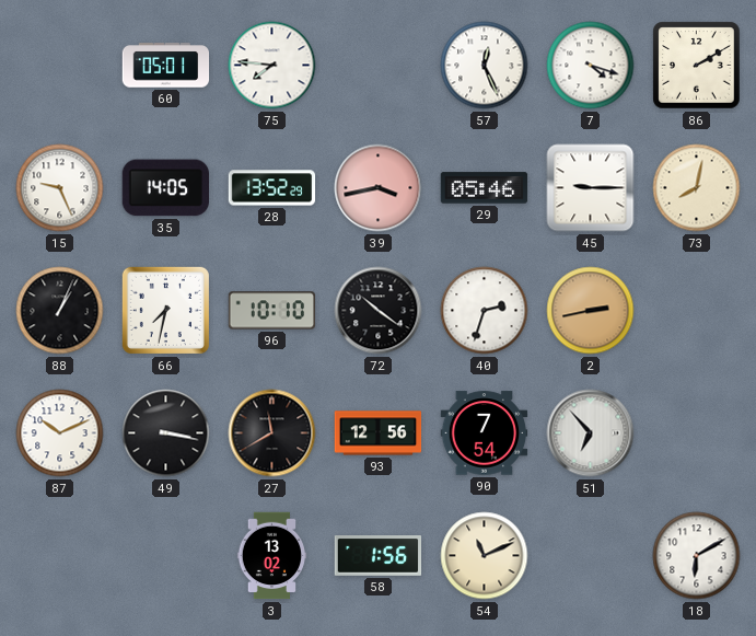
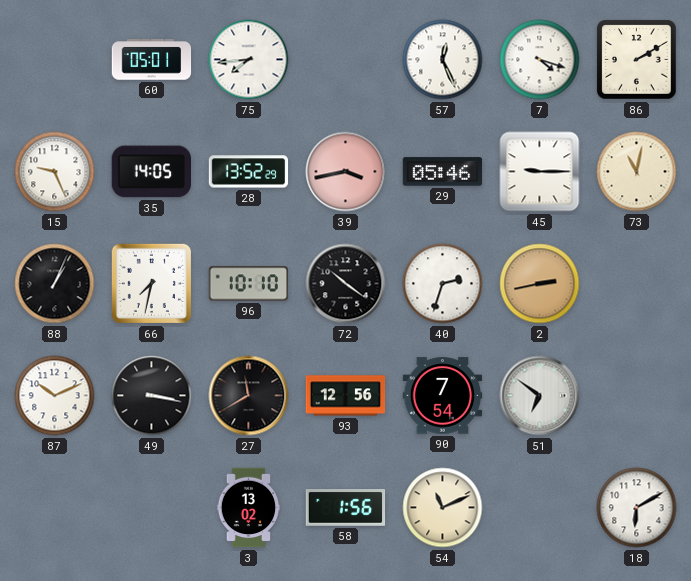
75: 7:46 -> 7:44 (249, 60)
73: 8:02 -> 11:02 (637, 172)
51: 6:53 -> 6:51 (540, 396)
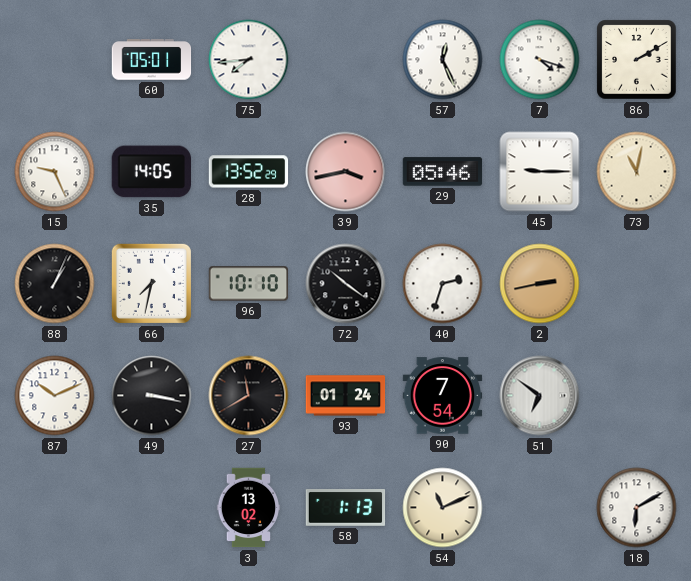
93: 12:56 -> 01:24 (346, 396)
58: 1:56 -> 1:13 (346, 508)
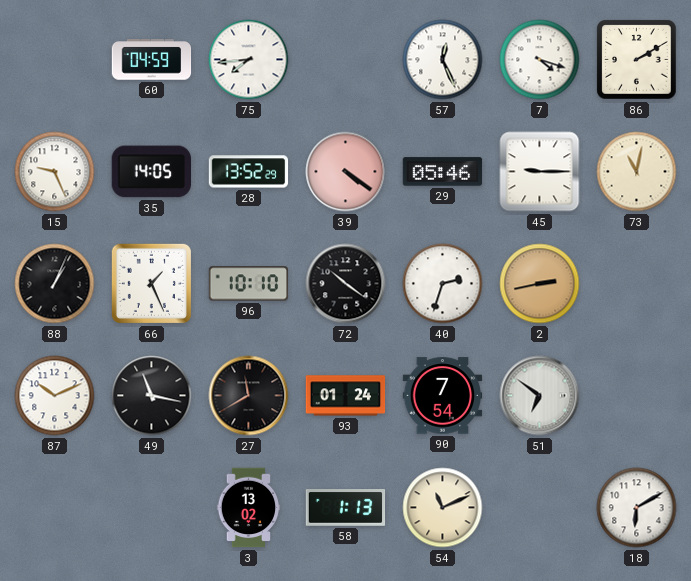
60: 05:01 -> 04:59 (152, 60)
39: 3:43 -> 4:21 (346, 172)
66: 7:32 -> 1:26 (151, 283)
49: 3:17 -> 11:17 (152, 396)
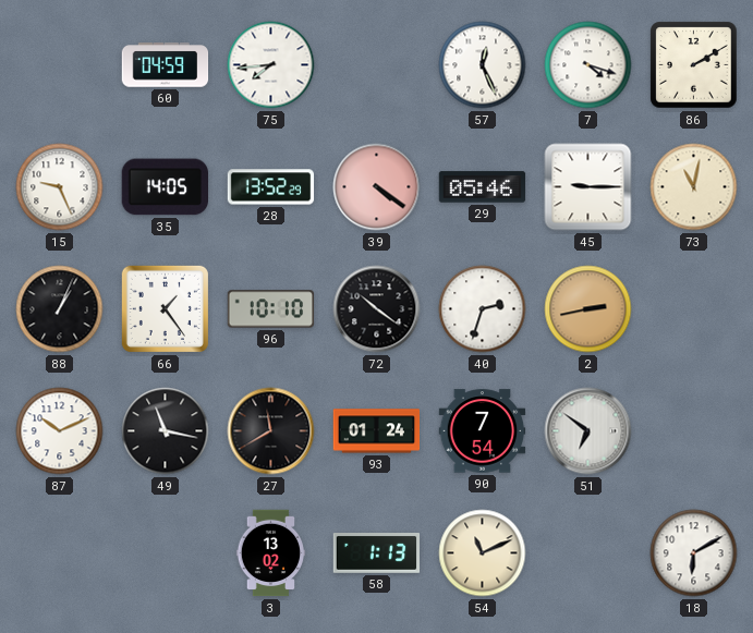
66: 1:26 -> 1:24 (165, 308)
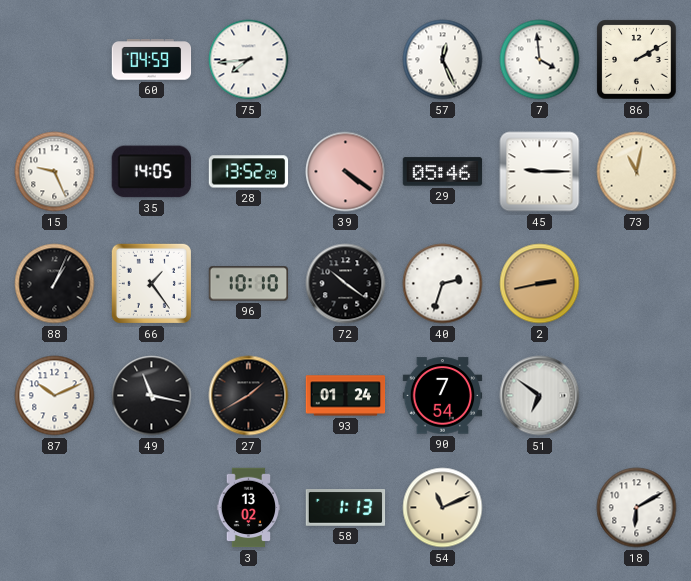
7: 4:18 -> 3:59 (540, 60)
27: 11:40 -> 1:40 (249, 396)
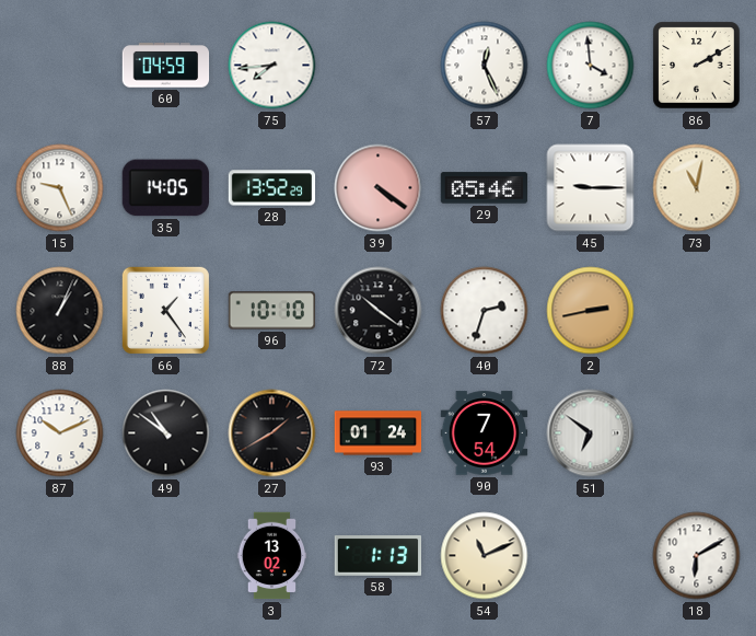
49: 11:17 -> 10:51 (166, 433)
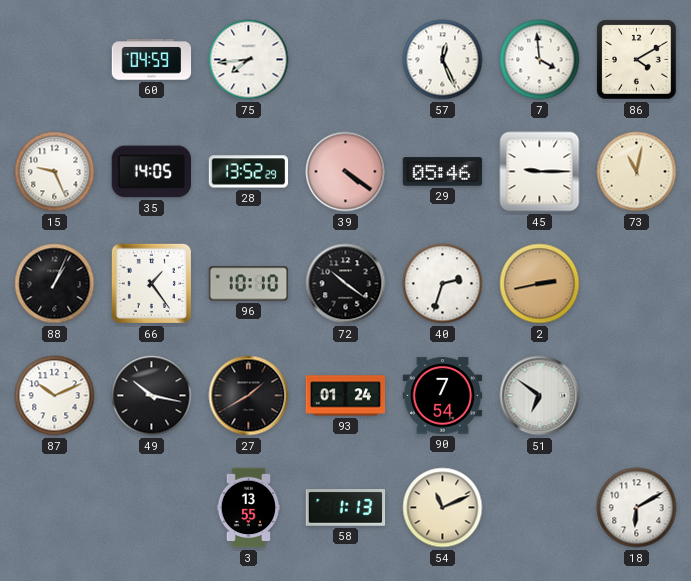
86: 2:10 -> 4:10 (637, 60)
49: 10:51 -> 10:17 (152, 396)
3: 13:02 -> 13:55 (249, 508)
